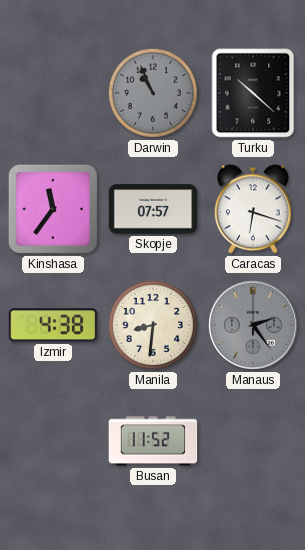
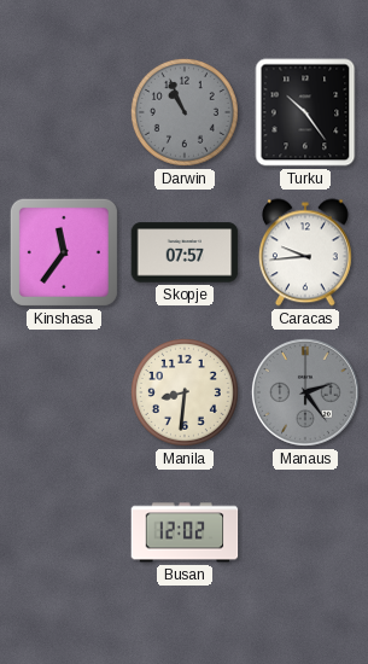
Turku: 10:22 -> 10:24 (305, 112)
Caracas: 6:18 -> 9:44 (305, 252)
Izmir: 4:38 -> none (53, 325)
Busan: 11:52 -> 12:02 (185, 532)
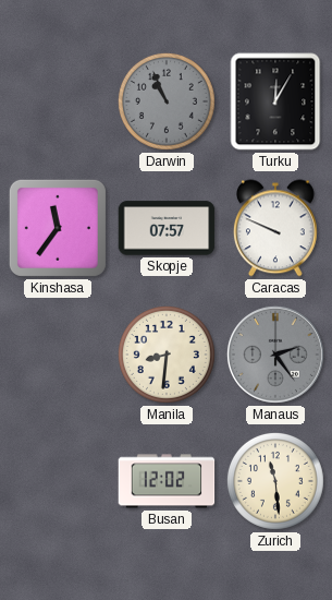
Turku: 10:24 -> 12:05 (275, 101)
Caracas: 9:44 -> 9:49 (275, 228)
Zurich: none -> 11:29 (275, 481)
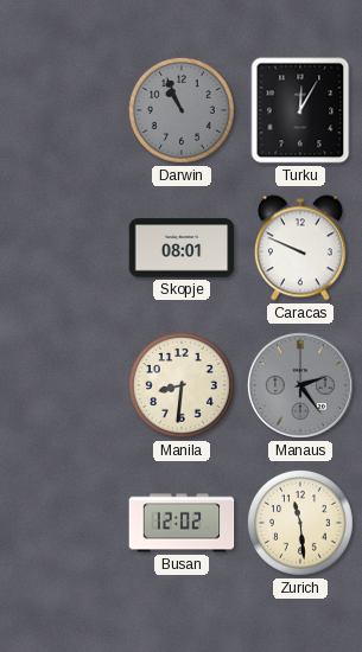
Kinshasa: 11:36 -> none (58, 228)
Skopje: 07:57 -> 08:01 (182, 248)
